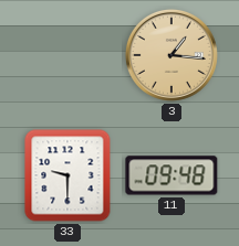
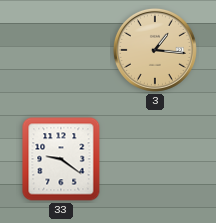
33: 9:30 -> 9:21 (61, 159)
11: 09:48 -> none (172, 175)
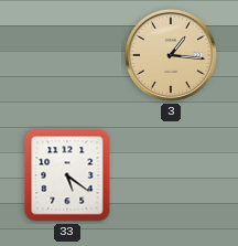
33: 9:21 -> 5:21 (67, 175)
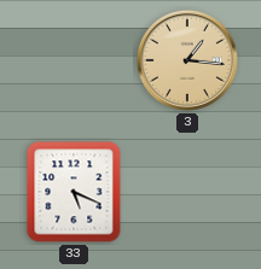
33: 5:21 -> 5:19 (74, 192)
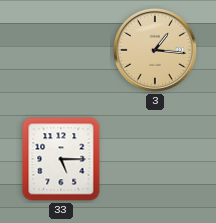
33: 5:19 -> 5:15 (61, 159)
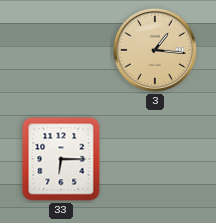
33: 5:15 -> 6:15 (61, 159)
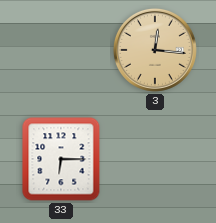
3: 1:16 -> 12:16 (155, 50)
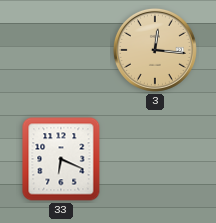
33: 6:15 -> 6:19 (61, 159)
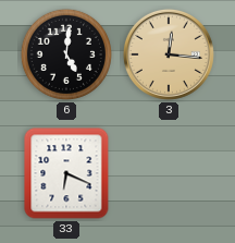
6: none -> 5:01 (66, 54)
